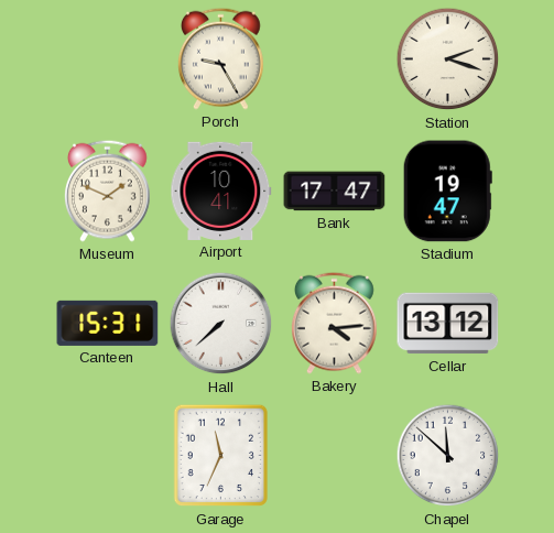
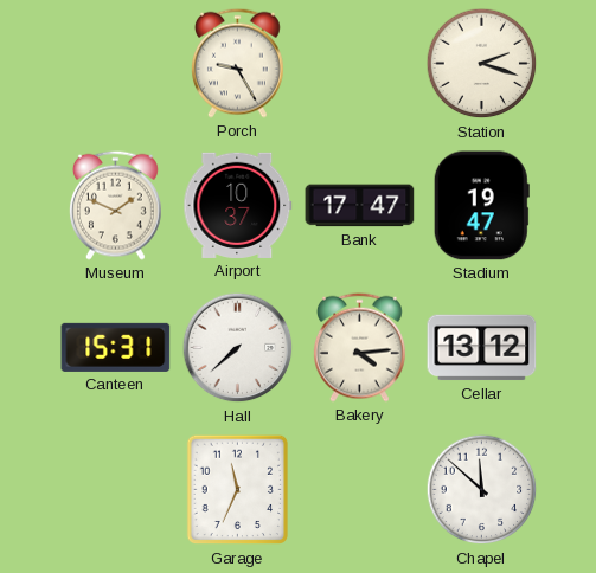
Airport: 10:41 -> 10:37 (238, 205)
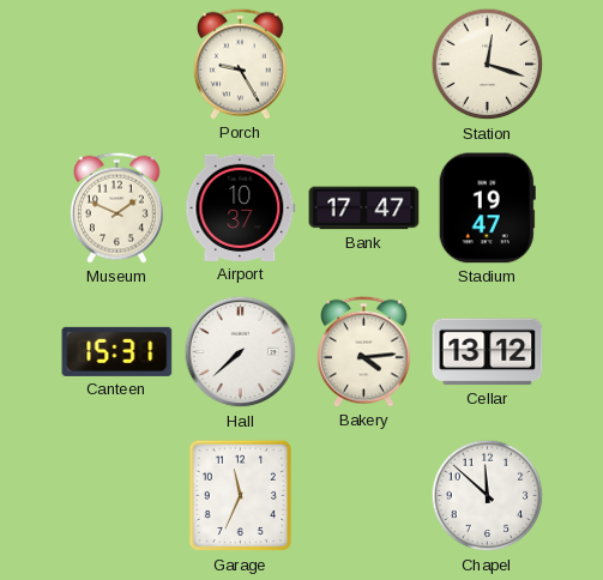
Station: 2:18 -> 12:18 (488, 65)
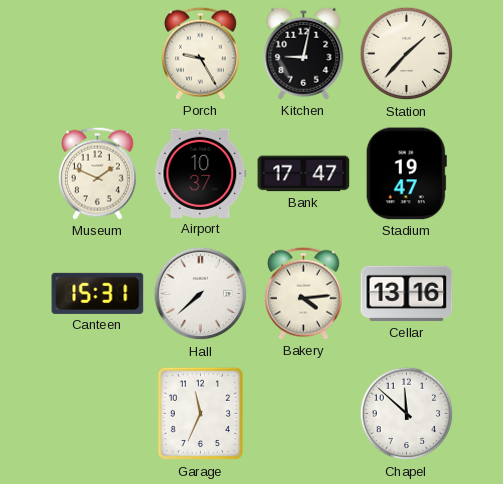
Kitchen: none -> 9:02 (304, 53)
Station: 12:18 -> 1:37 (407, 54)
Cellar: 13:12 -> 13:16 (407, 294)
